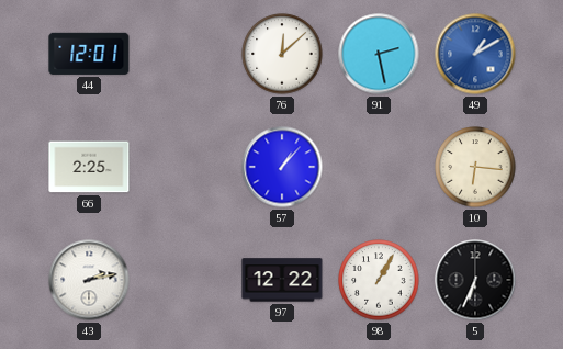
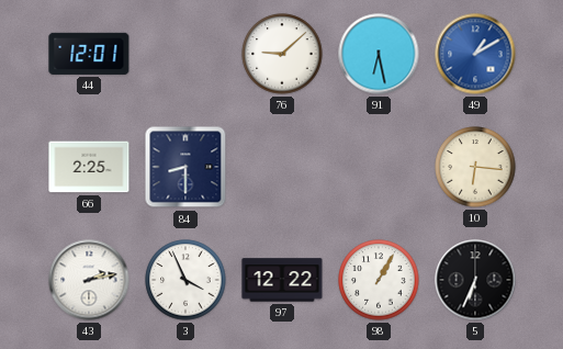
76: 12:08 -> 9:08 (282, 54)
91: 2:28 -> 6:28 (379, 54)
84: none -> 8:30 (185, 167)
57: 1:07 -> none (282, 167)
3: none -> 3:56 (185, 280)
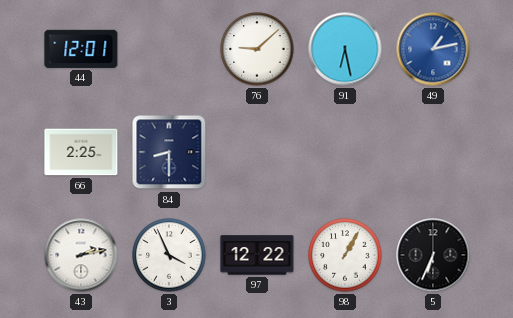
49: 1:10 -> 1:13 (433, 49)
10: 6:16 -> none (475, 167)
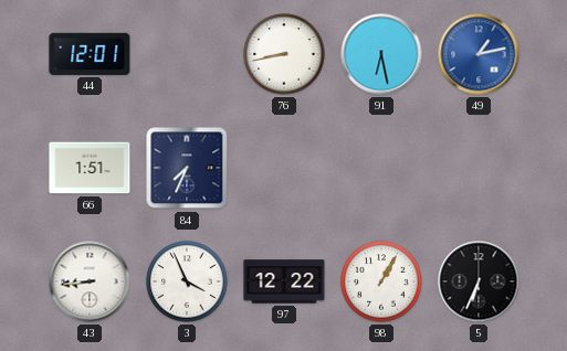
76: 9:08 -> 8:43 (284, 54)
66: 2:25 -> 1:51 (90, 168)
84: 8:30 -> 7:34 (187, 168)
43: 2:13 -> 8:44 (90, 281)
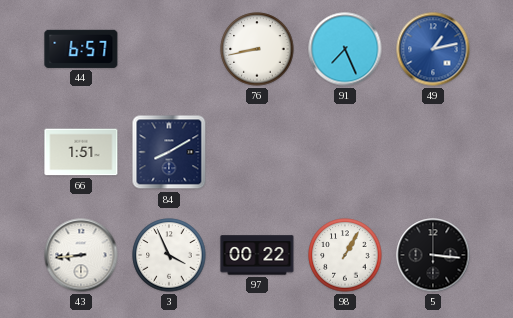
44: 12:01 -> 6:57 (81, 49)
91: 6:28 -> 7:26 (345, 49)
84: 7:34 -> 8:10 (169, 152)
97: 12:22 -> 00:22 (257, 255)
5: 6:34 -> 3:16 (433, 255)
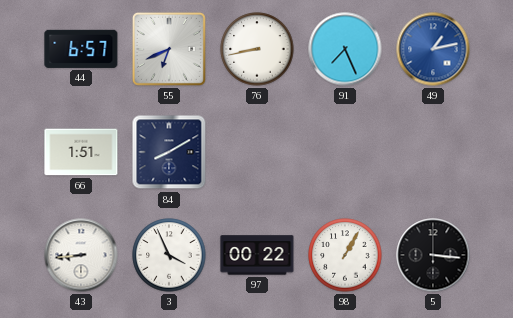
55: none -> 6:41 (169, 49)
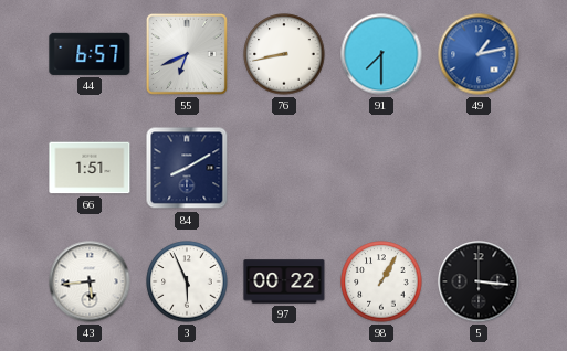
91: 7:26 -> 7:30 (381, 54)
43: 8:44 -> 5:44 (90, 281)
3: 3:56 -> 5:56 (187, 281)
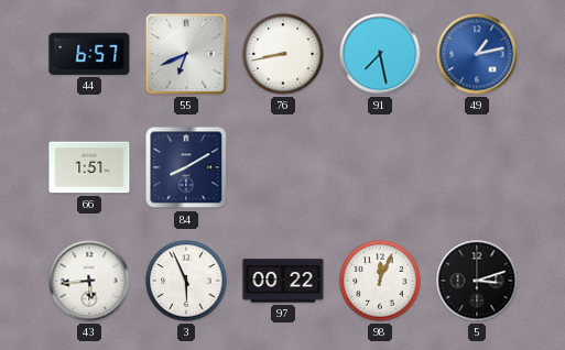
91: 7:30 -> 7:28 (380, 54)
98: 1:05 -> 12:04 (380, 281)
5: 3:16 -> 3:12 (477, 281)
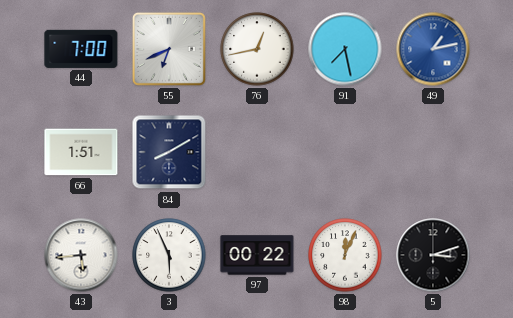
44: 6:57 -> 7:00 (81, 49)
76: 8:43 -> 12:43 (257, 49)
